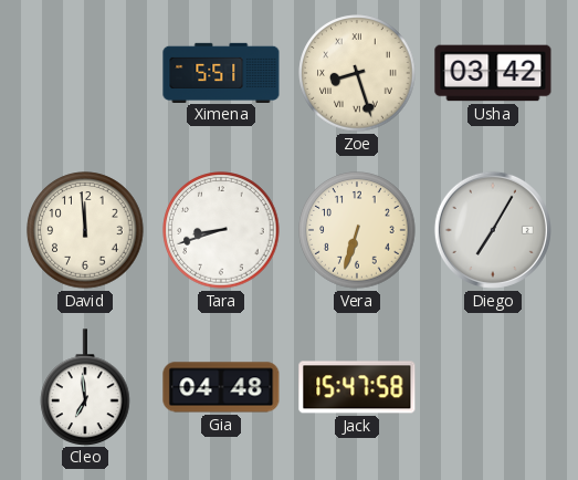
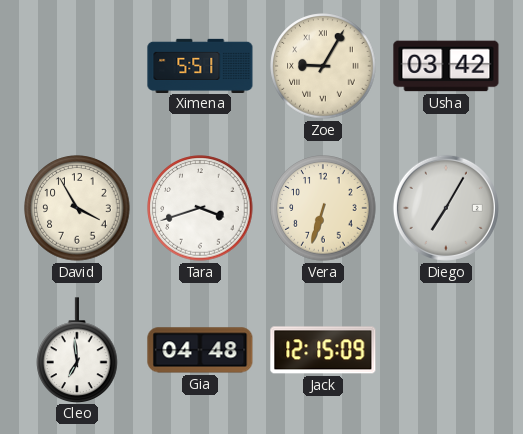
Zoe: 8:27 -> 9:05 (323, 66)
David: 11:59 -> 3:55 (77, 208)
Tara: 8:42 -> 3:42 (200, 208)
Jack: 15:47 -> 12:15 (323, 350)
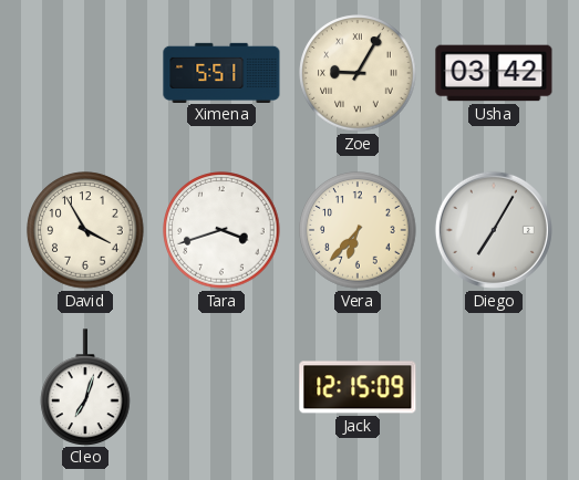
Vera: 6:33 -> 6:37 (358, 230)
Cleo: 6:59 -> 7:03 (85, 387)
Gia: 04:48 -> none (200, 350)
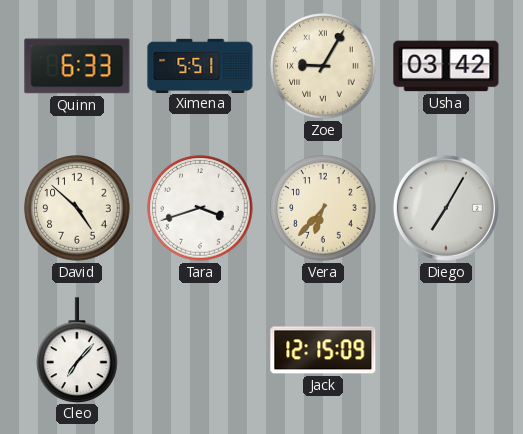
Quinn: none -> 6:33 (77, 66)
David: 3:55 -> 4:52 (77, 208)
Cleo: 7:03 -> 7:07 (77, 350)
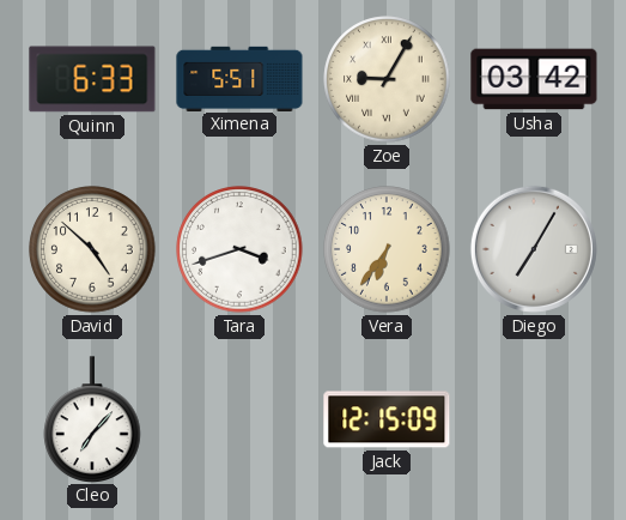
Vera: 6:37 -> 6:36 (387, 249)
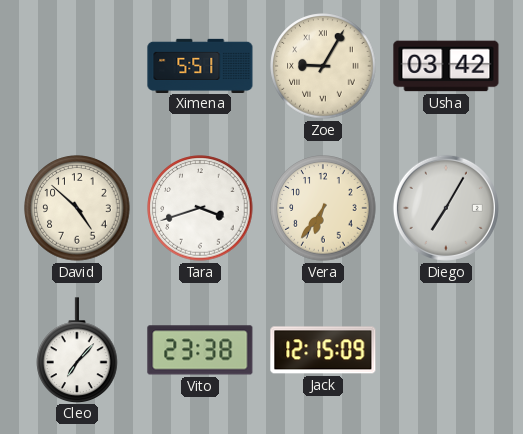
Quinn: 6:33 -> none (92, 79)
Vito: none -> 23:38 (200, 350)
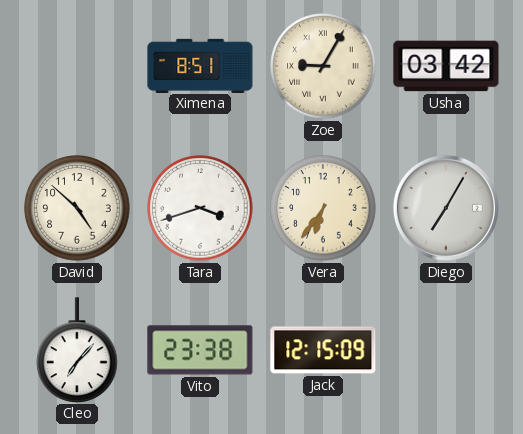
Ximena: 5:51 -> 8:51 (200, 65)
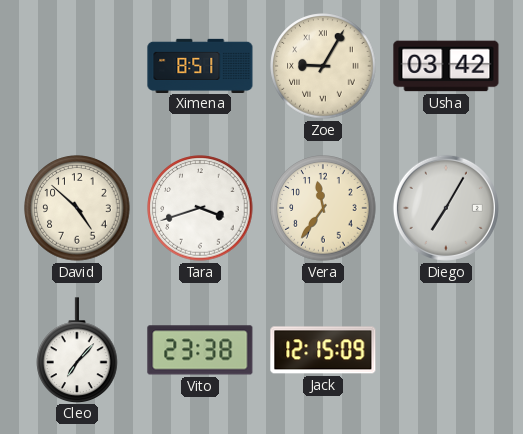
Vera: 6:36 -> 11:36 (323, 208)
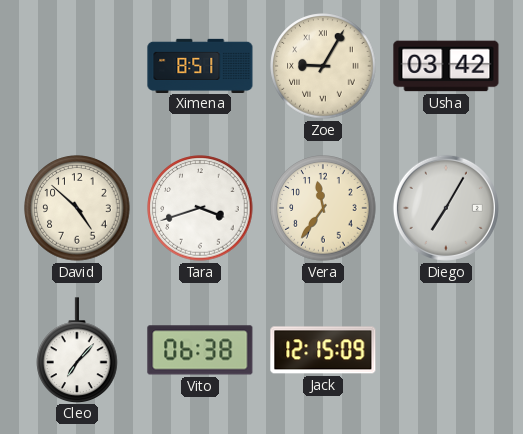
Vito: 23:38 -> 06:38 (200, 350)
